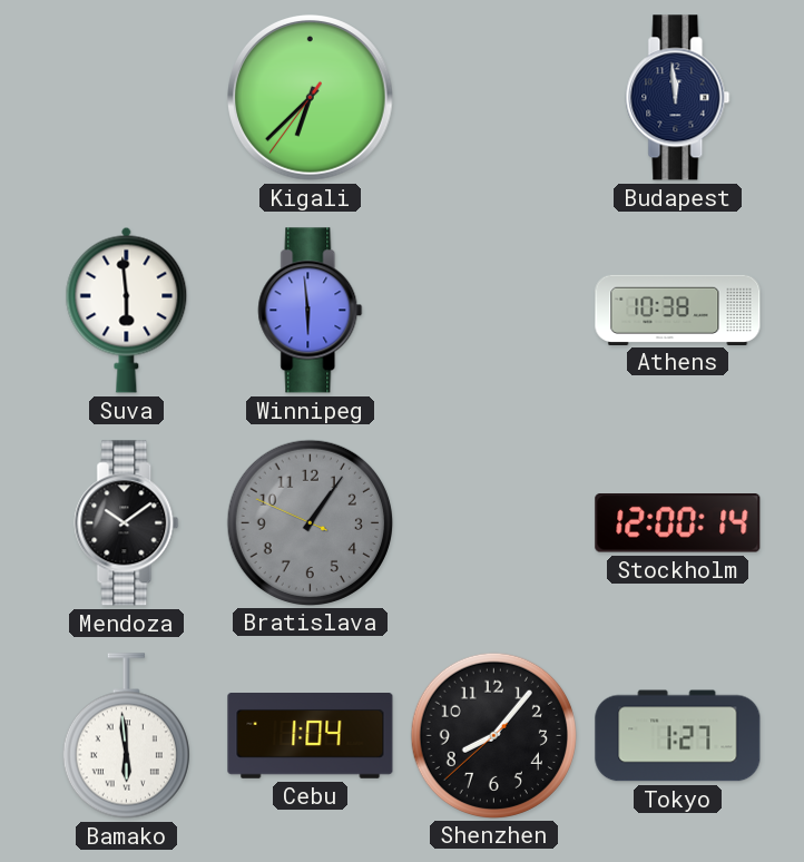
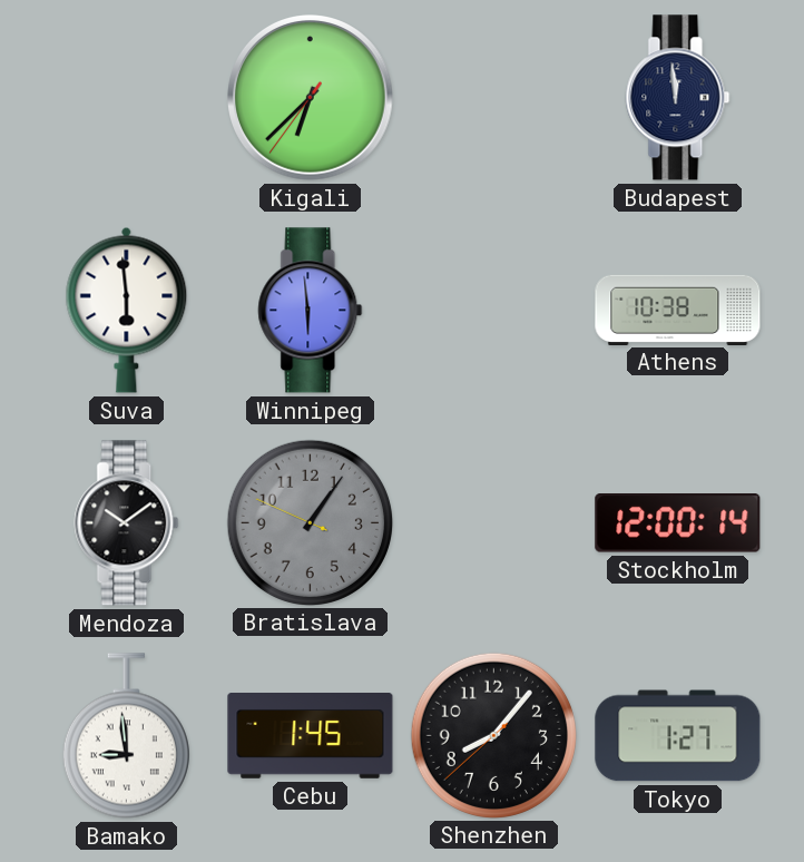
Bamako: 5:59 -> 8:59 (126, 736)
Cebu: 1:04 -> 1:45 (311, 736)
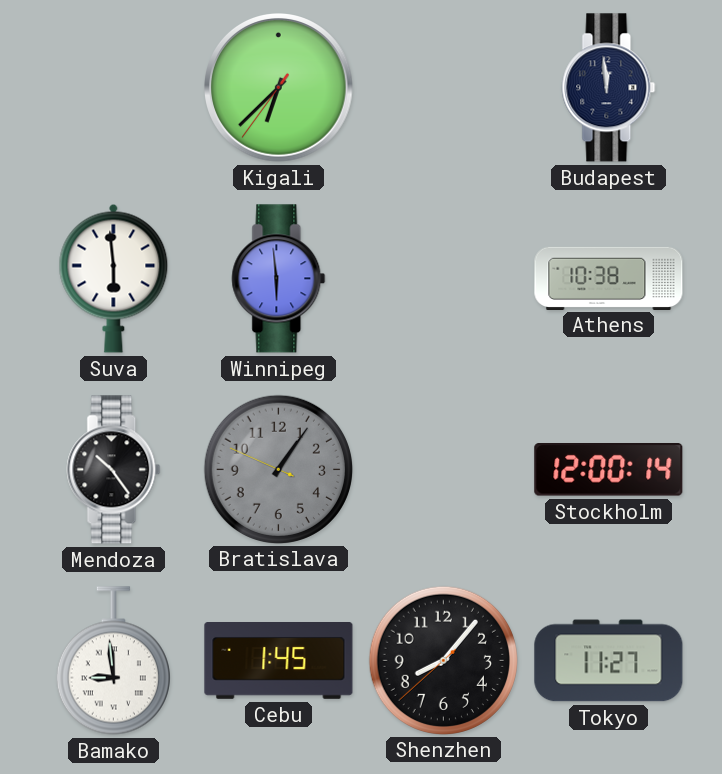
Mendoza: 10:09 -> 10:24 (114, 470)
Tokyo: 1:27 -> 11:27 (609, 661)
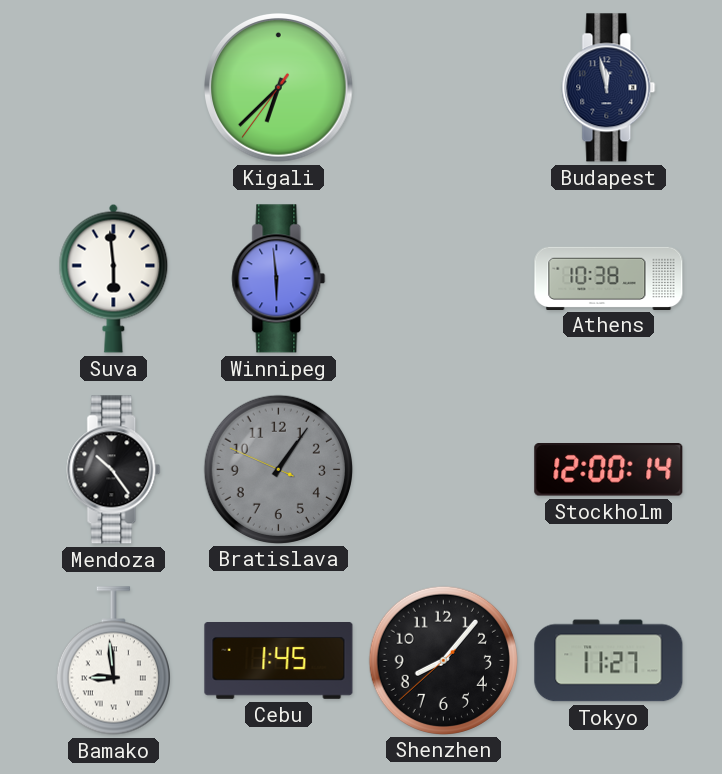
Budapest: 11:59 -> 11:58 (609, 88)
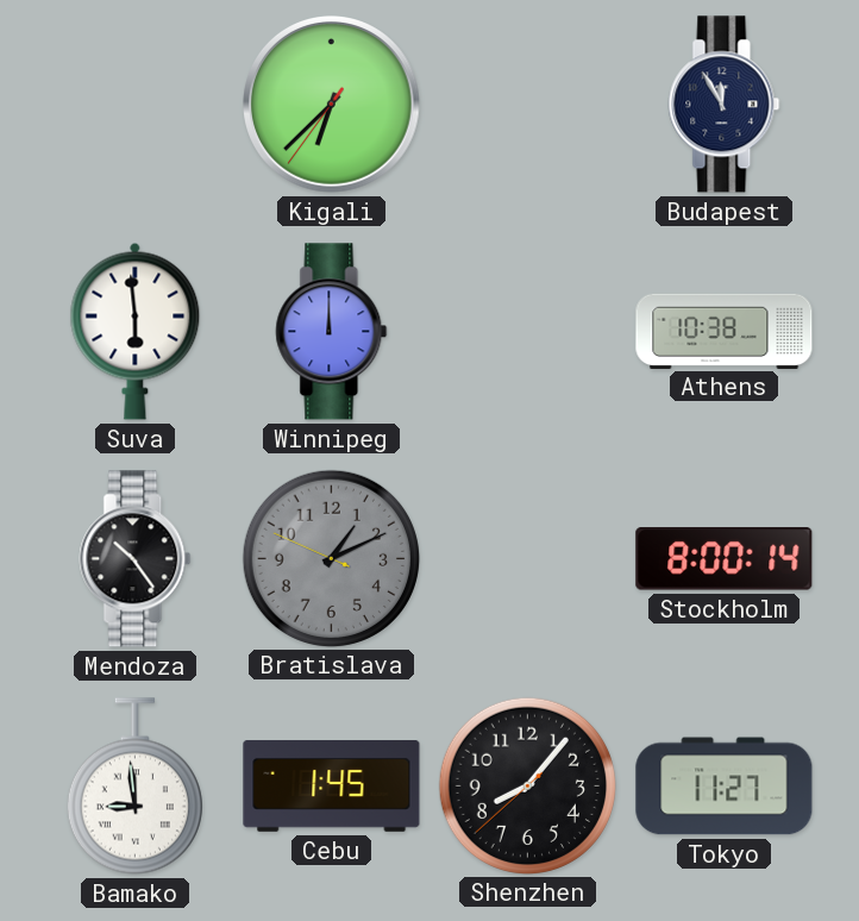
Budapest: 11:58 -> 11:55 (725, 105)
Winnipeg: 5:59 -> 12:00 (332, 332)
Bratislava: 1:05 -> 1:10 (331, 558)
Stockholm: 12:00 -> 8:00 (725, 559)
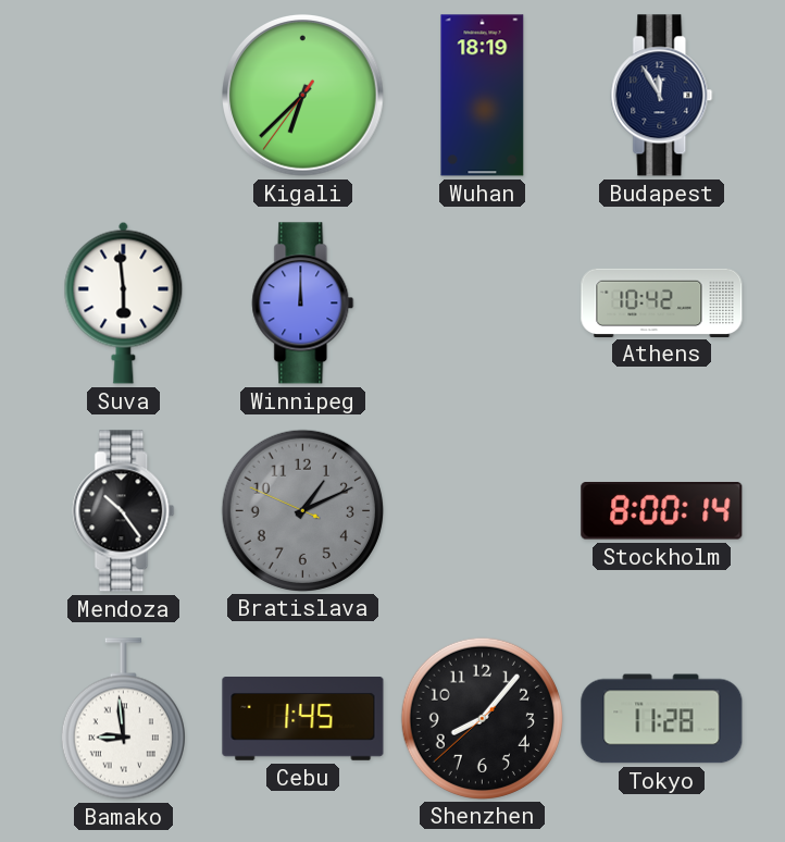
Wuhan: none -> 18:19 (483, 96)
Athens: 10:38 -> 10:42 (662, 302)
Tokyo: 11:27 -> 11:28 (662, 719)
